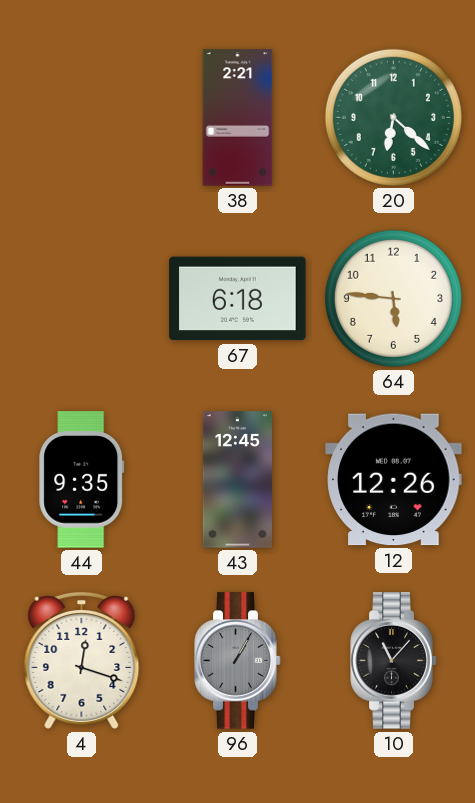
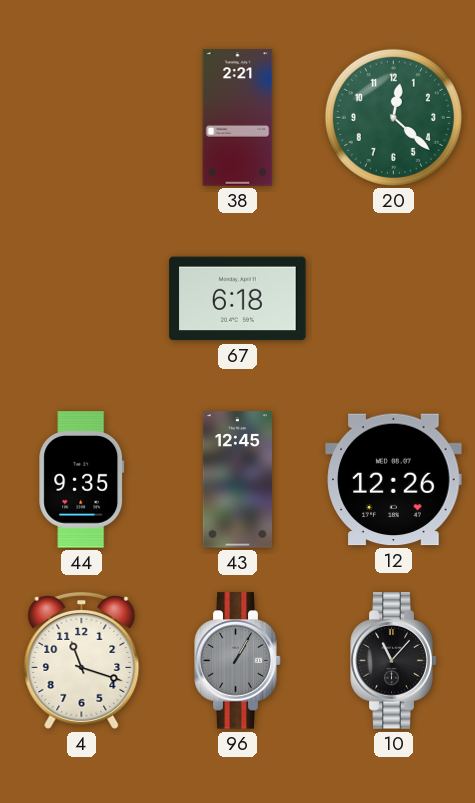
20: 6:22 -> 12:22 (393, 117)
64: 5:46 -> none (393, 298)
4: 12:18 -> 11:18 (82, 660)
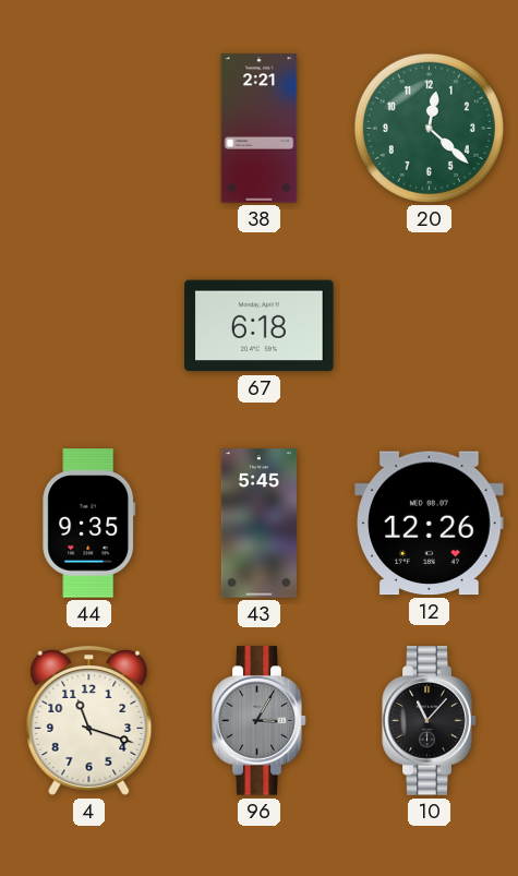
43: 12:45 -> 5:45 (258, 524)
96: 1:05 -> 3:05 (260, 721)
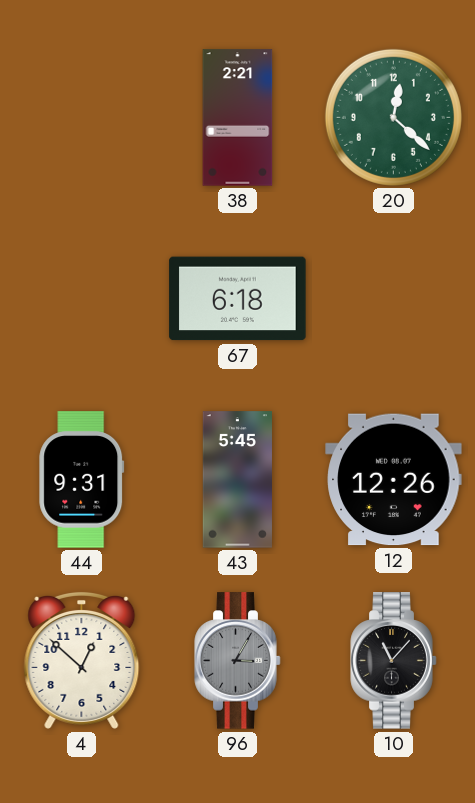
44: 9:35 -> 9:31 (82, 480)
4: 11:18 -> 12:52 (82, 660)
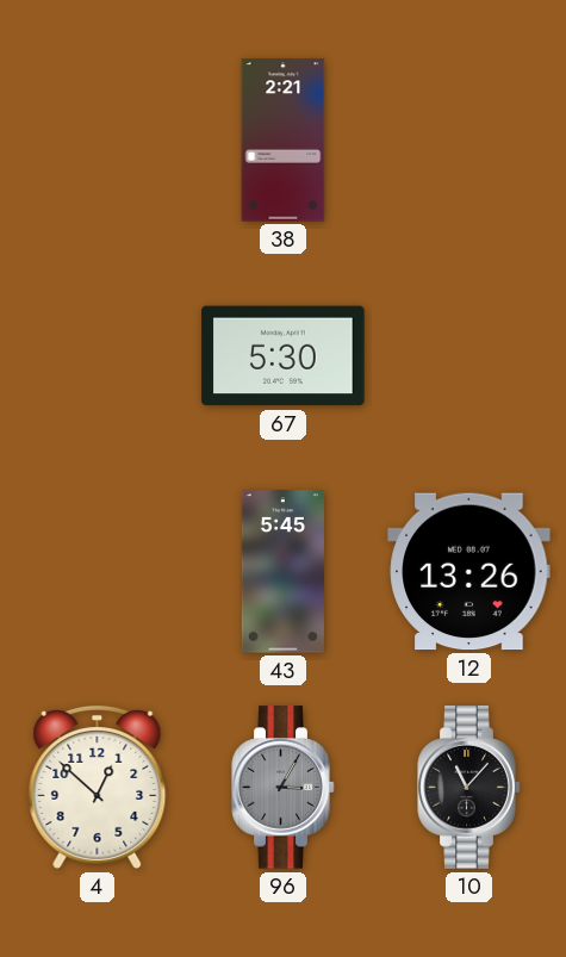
20: 12:22 -> none (393, 117)
67: 6:18 -> 5:30 (284, 356)
44: 9:31 -> none (82, 480)
12: 12:26 -> 13:26 (469, 572)
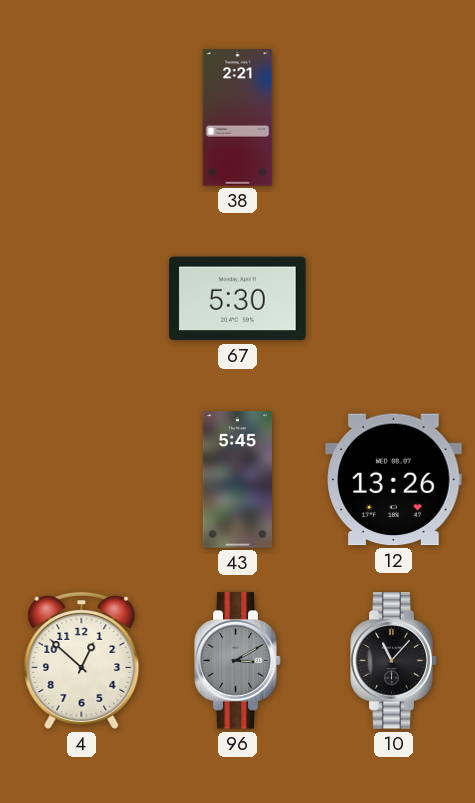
96: 3:05 -> 3:10 (238, 661)
